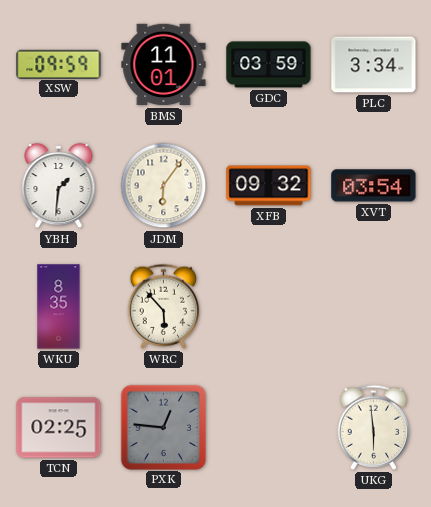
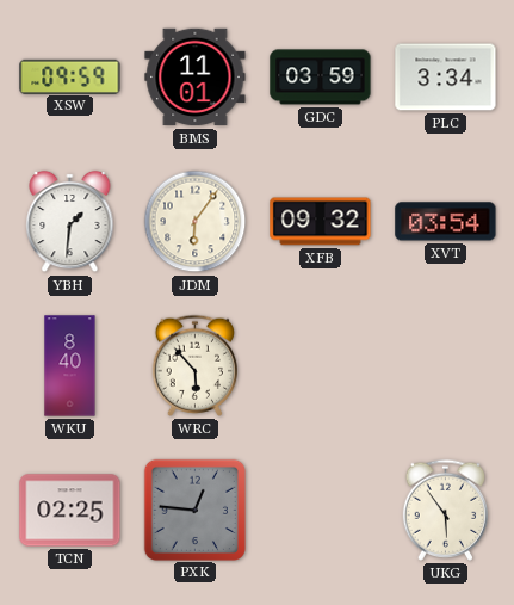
WKU: 8:35 -> 8:40 (70, 366)
UKG: 5:59 -> 5:54 (446, 510)
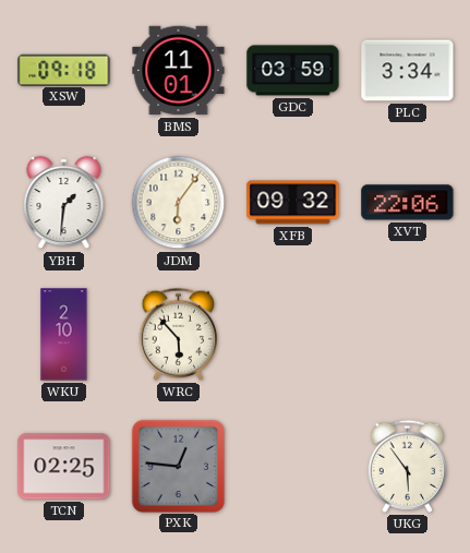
XSW: 09:59 -> 09:18 (64, 70)
XVT: 03:54 -> 22:06 (408, 203)
WKU: 8:40 -> 2:10 (64, 335)
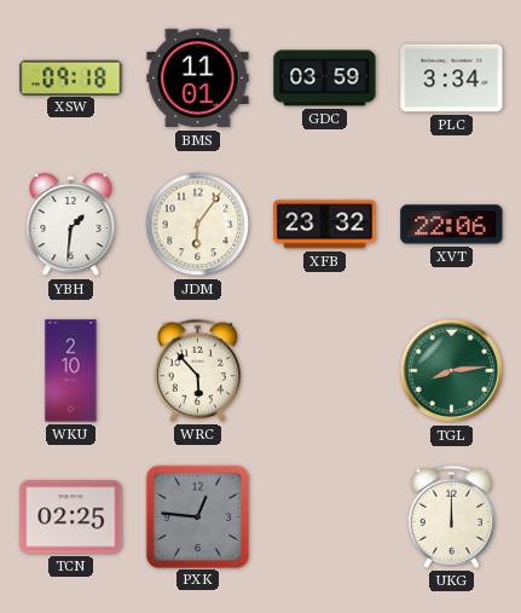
XFB: 09:32 -> 23:32 (325, 225)
TGL: none -> 8:14 (452, 371)
UKG: 5:54 -> 12:00 (452, 516)
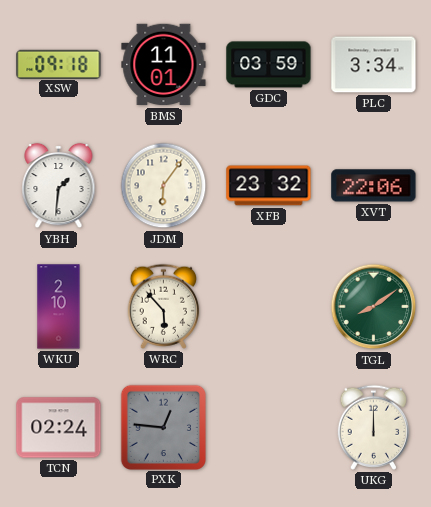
TGL: 8:14 -> 8:09 (374, 307)
TCN: 02:25 -> 02:24 (59, 428)
